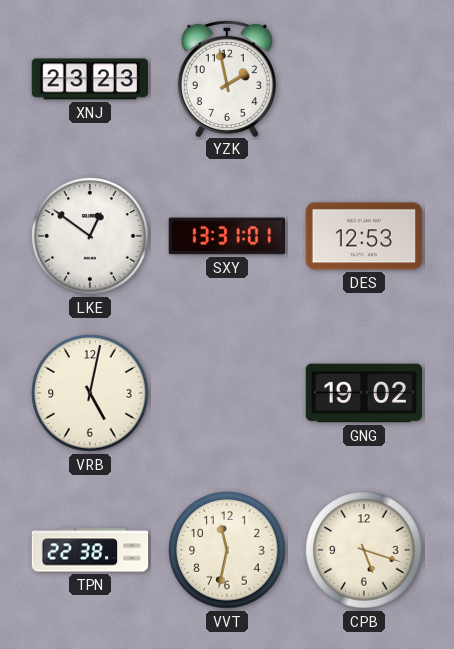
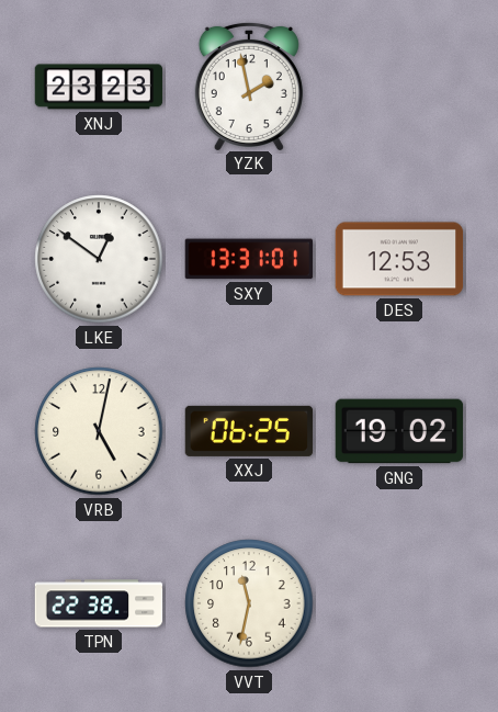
XXJ: none -> 06:25 (249, 431)
CPB: 5:18 -> none (364, 550)
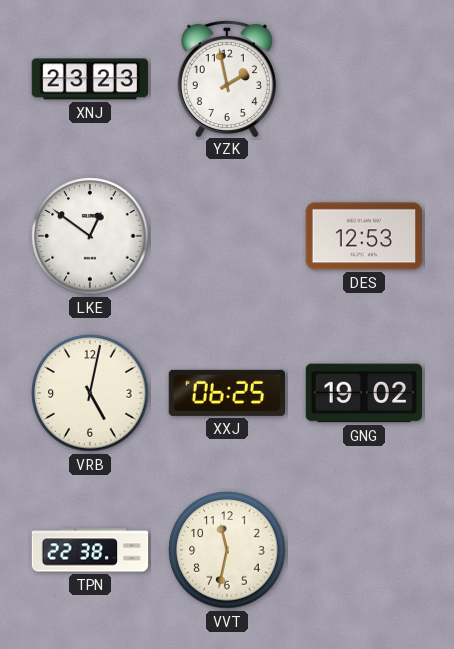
SXY: 13:31 -> none (249, 259)
